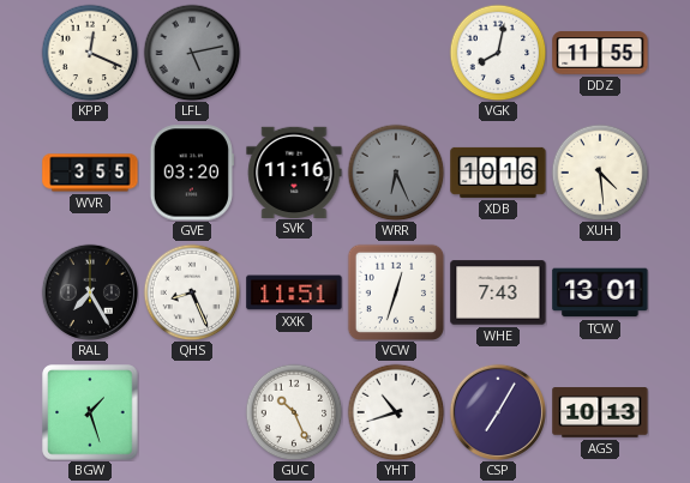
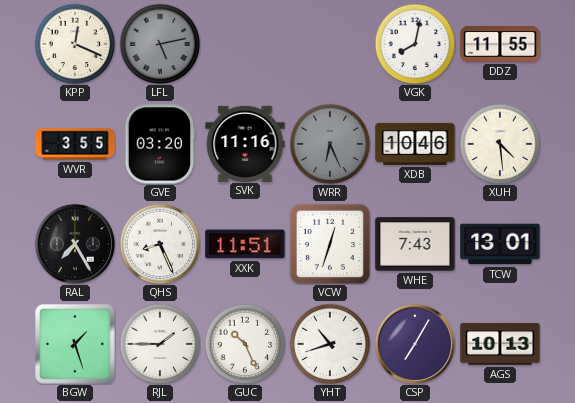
XDB: 10:16 -> 10:46 (415, 144)
RJL: none -> 1:45 (160, 344)
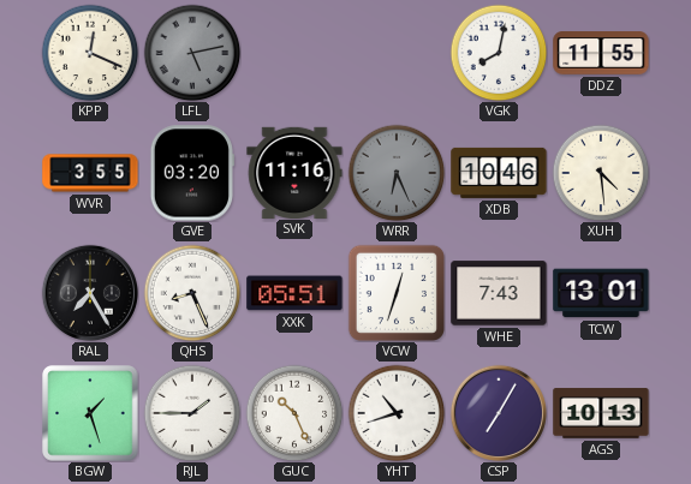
XXK: 11:51 -> 05:51 (294, 293)
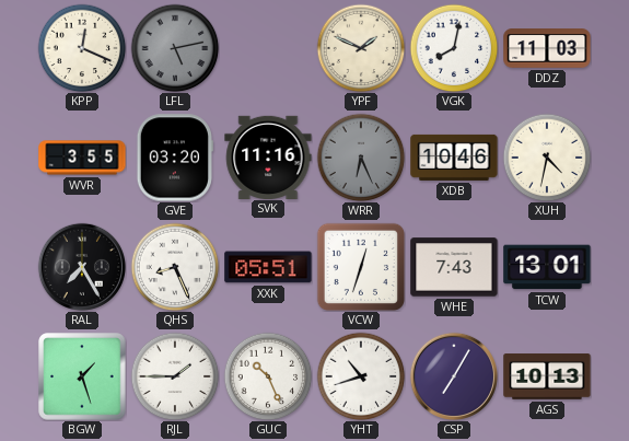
YPF: none -> 1:49 (361, 48)
DDZ: 11:55 -> 11:03 (547, 48)
XUH: 4:29 -> 4:32 (547, 158)
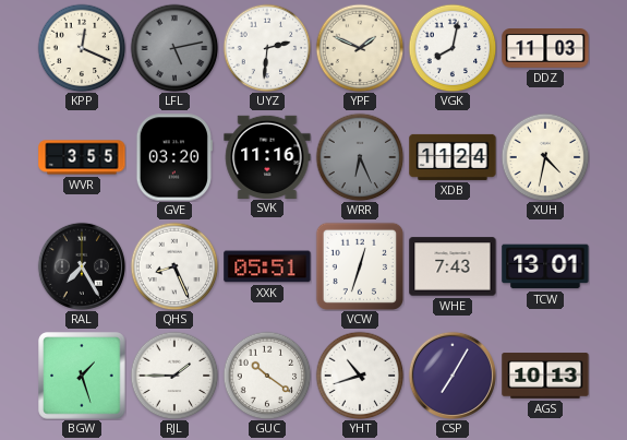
UYZ: none -> 2:31 (267, 48)
XDB: 10:46 -> 11:24 (453, 157)
GUC: 10:26 -> 10:21 (267, 376)
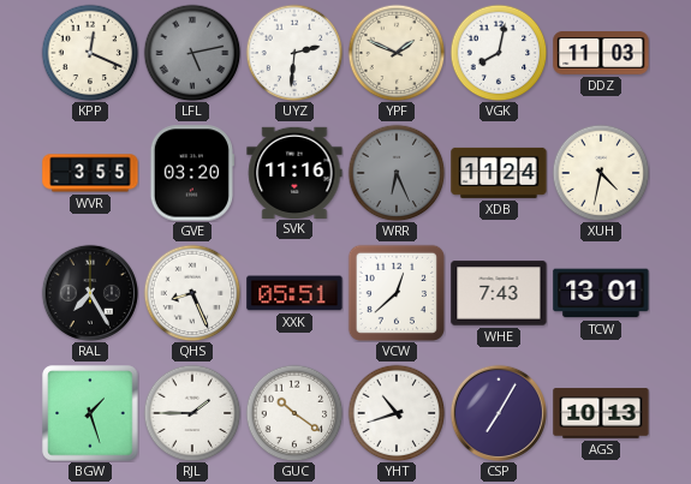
VCW: 12:33 -> 12:38 (395, 292)
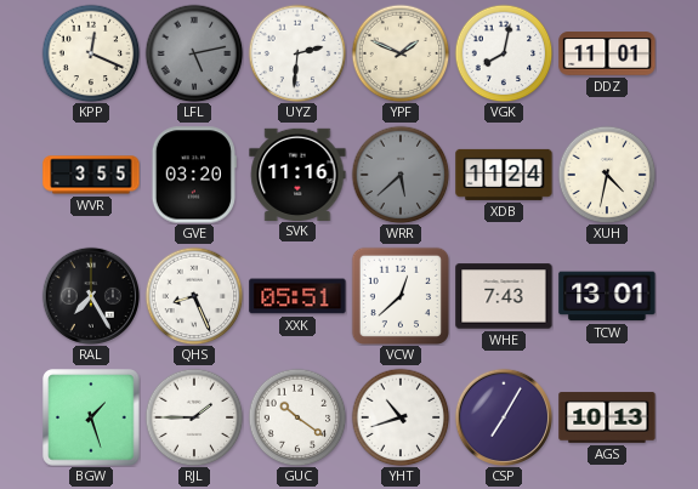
DDZ: 11:03 -> 11:01 (607, 53)
WRR: 6:26 -> 5:38 (401, 175)
